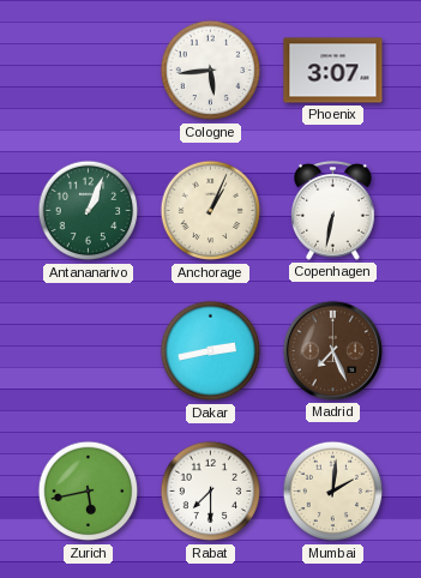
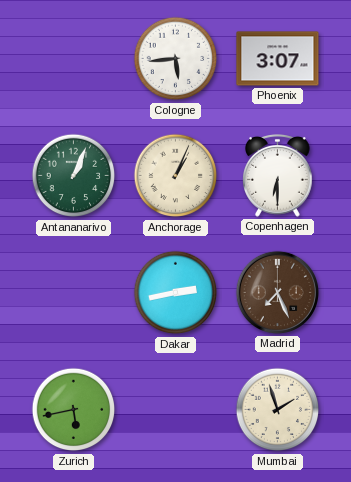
Copenhagen: 6:32 -> 6:30 (278, 176)
Rabat: 7:30 -> none (211, 492)
Mumbai: 2:01 -> 1:57 (278, 410)
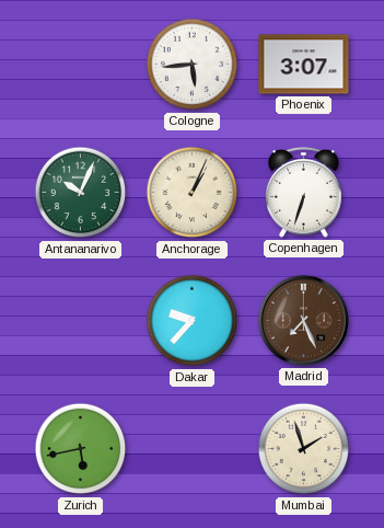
Antananarivo: 1:04 -> 10:04 (81, 193)
Copenhagen: 6:30 -> 6:33 (304, 193)
Dakar: 2:43 -> 9:37 (193, 321)
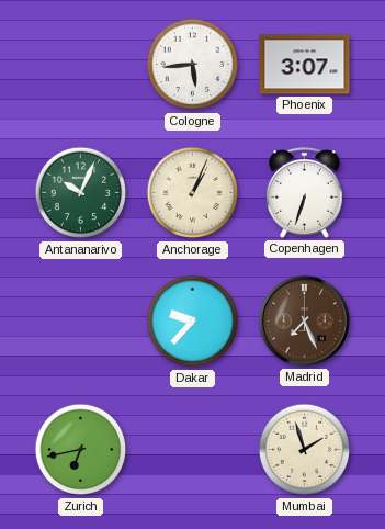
Zurich: 5:43 -> 6:43 (81, 450)
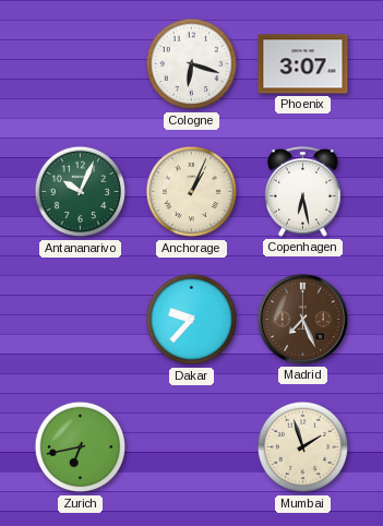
Cologne: 5:44 -> 6:18 (192, 64)
Copenhagen: 6:33 -> 6:28 (303, 192)
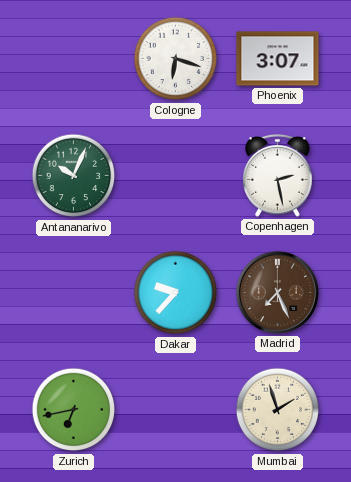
Anchorage: 1:04 -> none (192, 192)
Copenhagen: 6:28 -> 2:28 (278, 176)
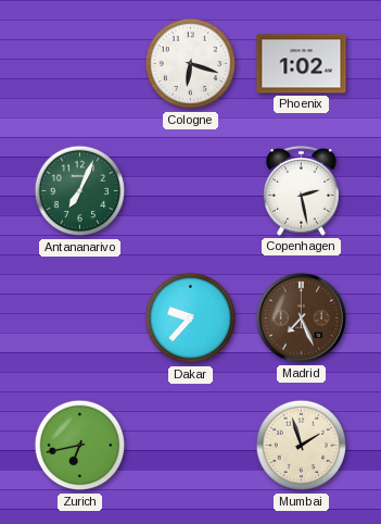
Phoenix: 3:07 -> 1:02 (302, 64)
Antananarivo: 10:04 -> 7:04 (80, 191)
